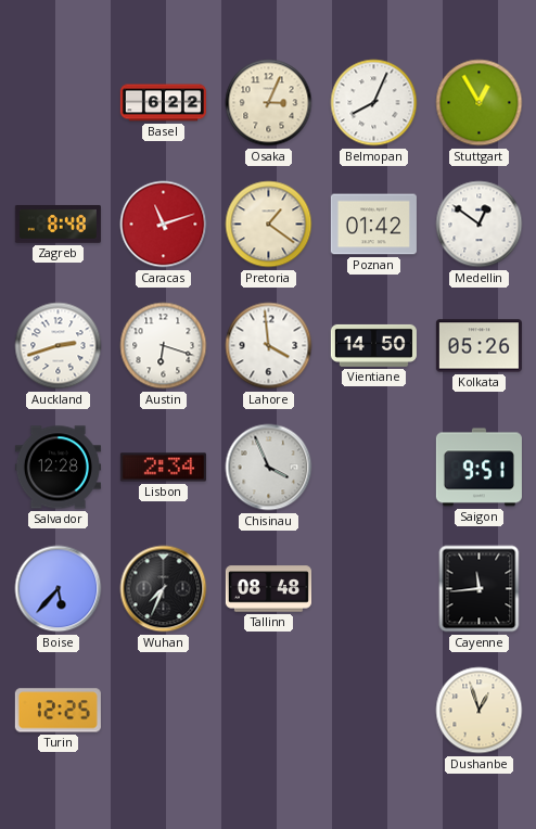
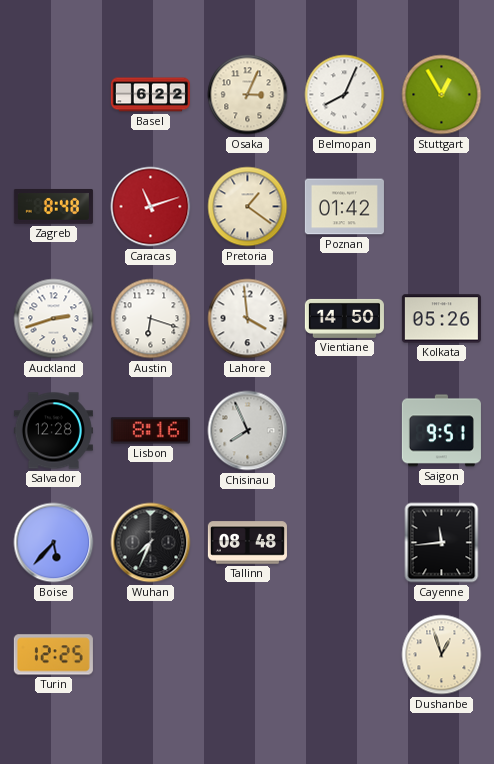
Medellin: 12:51 -> none (480, 225)
Lisbon: 2:34 -> 8:16 (150, 431)
Chisinau: 3:56 -> 7:56 (248, 431)
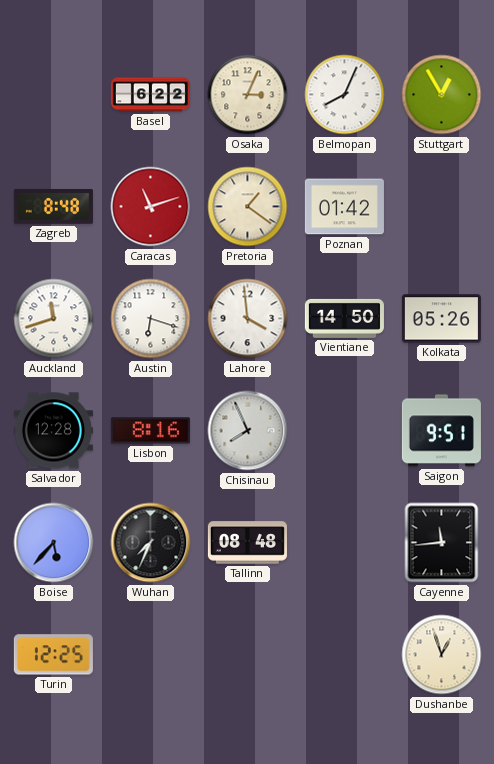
Auckland: 2:42 -> 11:42 (54, 319)
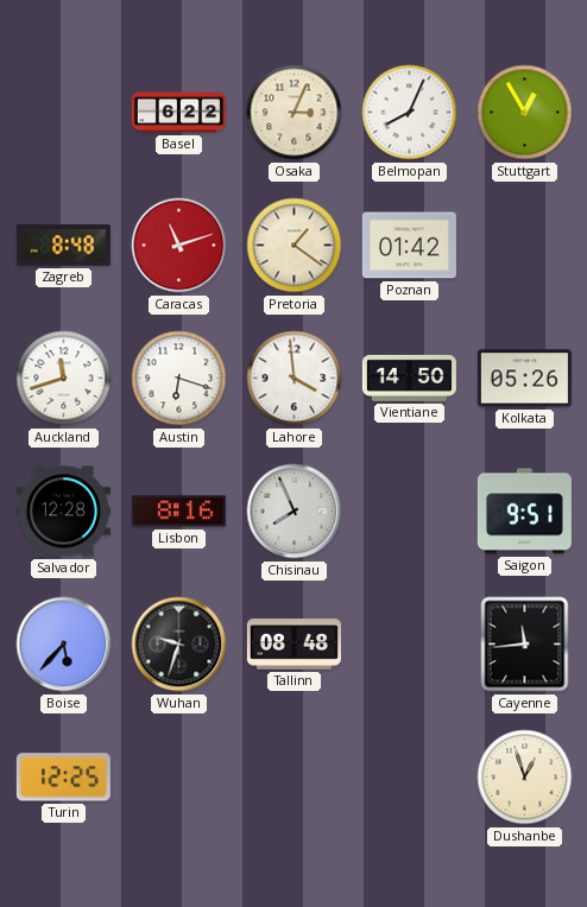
Wuhan: 7:34 -> 9:33 (179, 645)
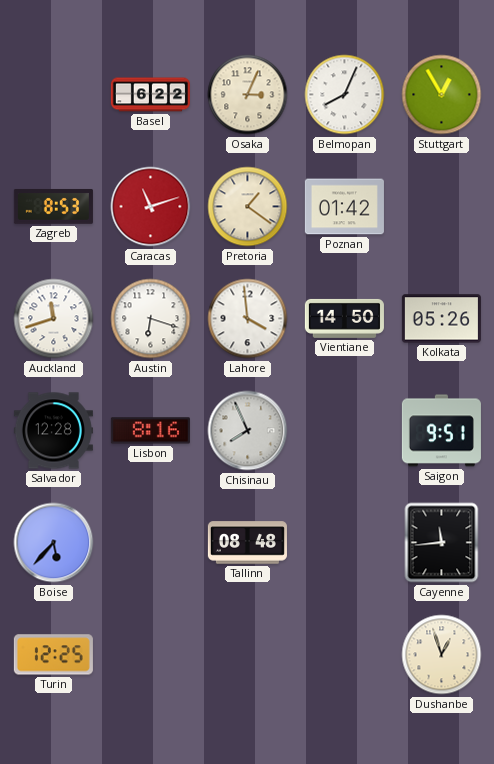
Zagreb: 8:48 -> 8:53 (53, 206)
Wuhan: 9:33 -> none (179, 645)
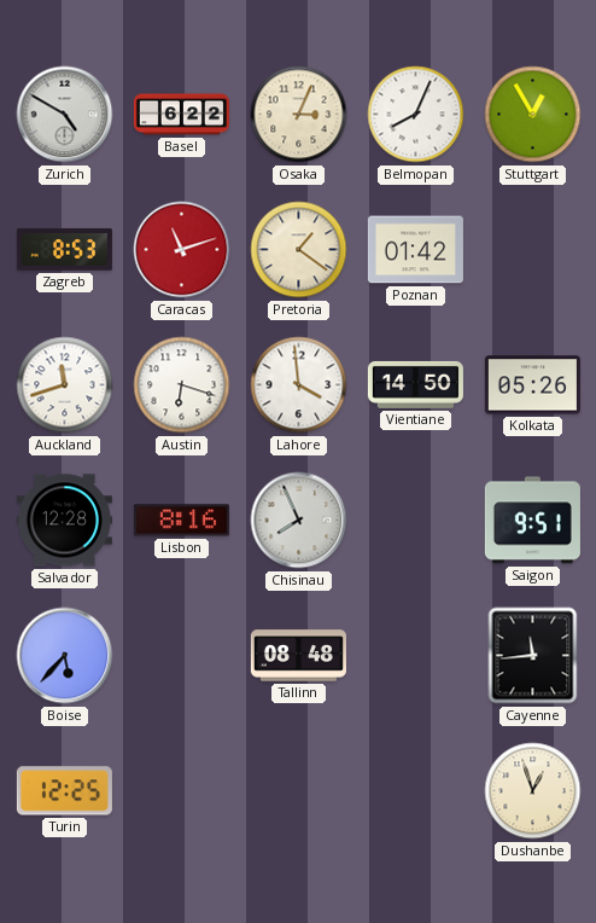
Zurich: none -> 4:50 (65, 115)
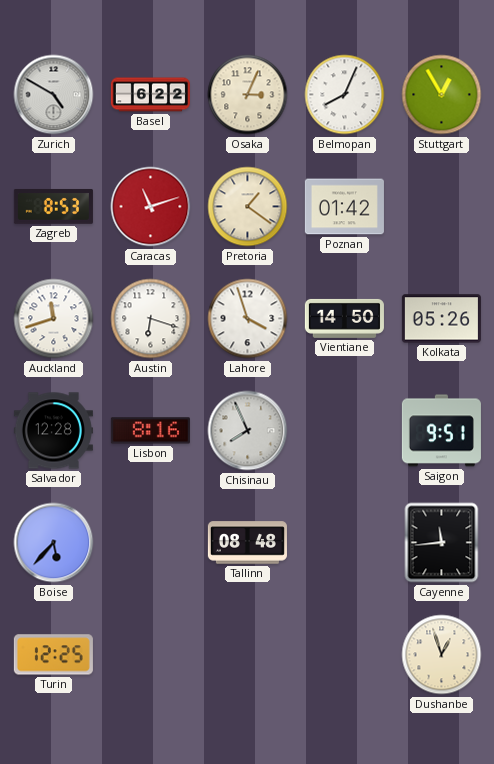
Lahore: 3:59 -> 3:57 (248, 319)
